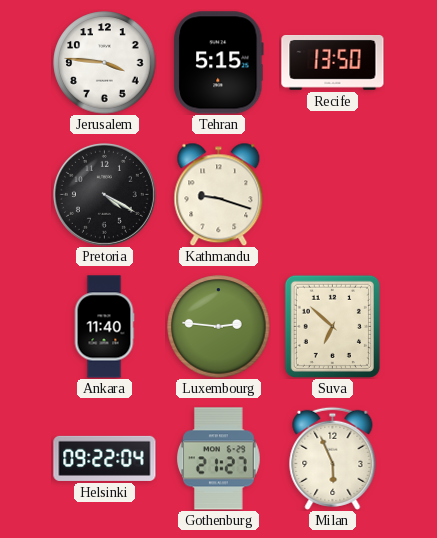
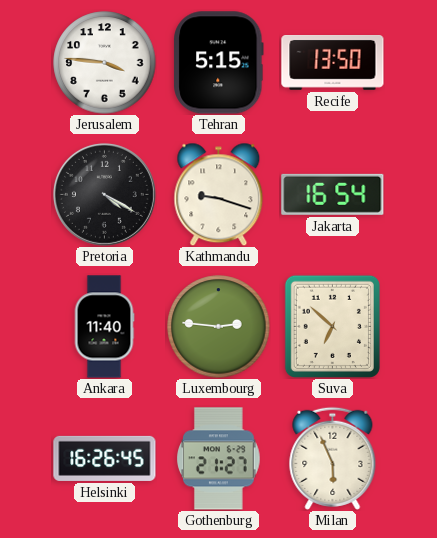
Jakarta: none -> 16:54 (333, 194)
Helsinki: 09:22 -> 16:26 (105, 458)
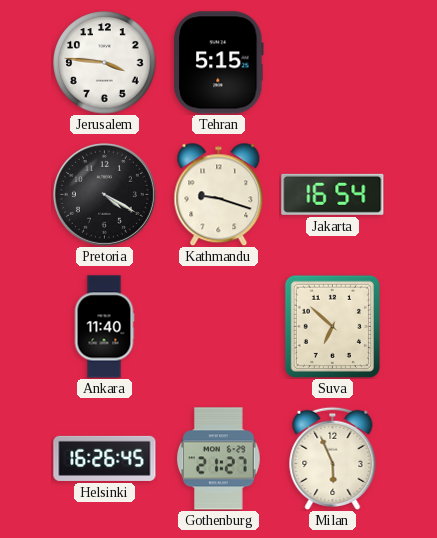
Recife: 13:50 -> none (333, 63)
Luxembourg: 2:46 -> none (219, 327)
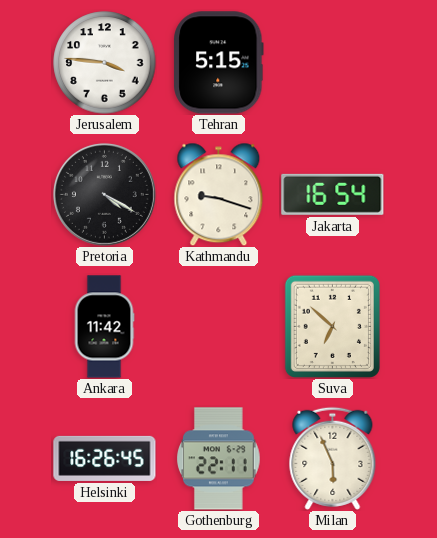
Ankara: 11:40 -> 11:42 (104, 327)
Gothenburg: 21:27 -> 22:11 (219, 459)
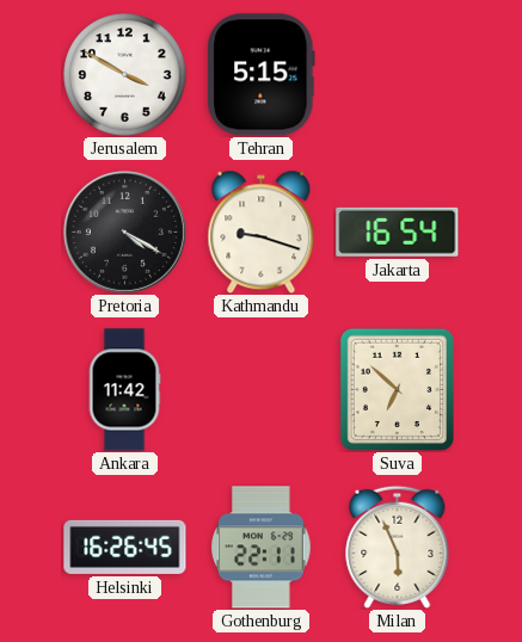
Jerusalem: 3:46 -> 3:50 (125, 75)
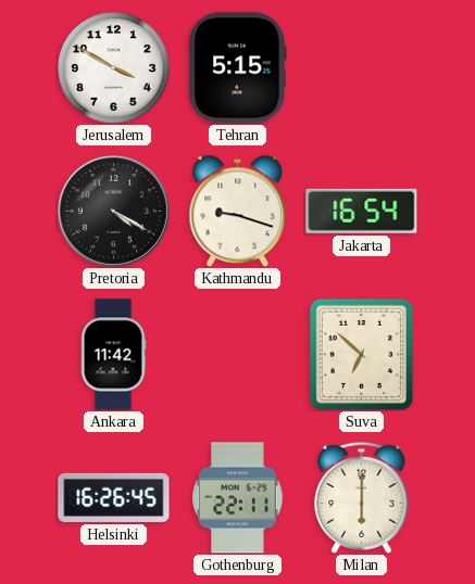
Milan: 5:56 -> 6:00 (362, 497)
